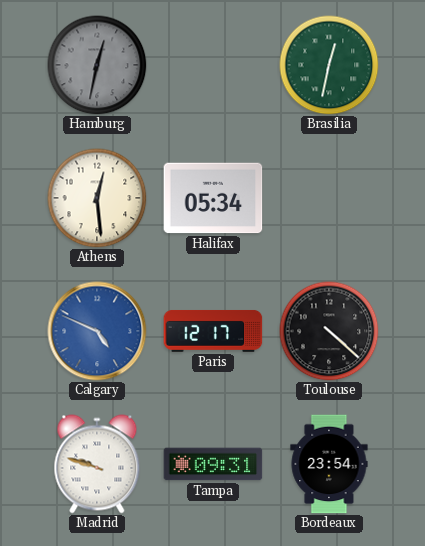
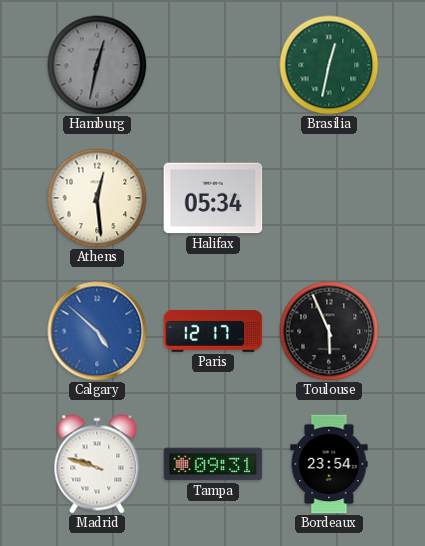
Calgary: 4:49 -> 4:52 (97, 331)
Toulouse: 4:22 -> 5:56 (329, 331)
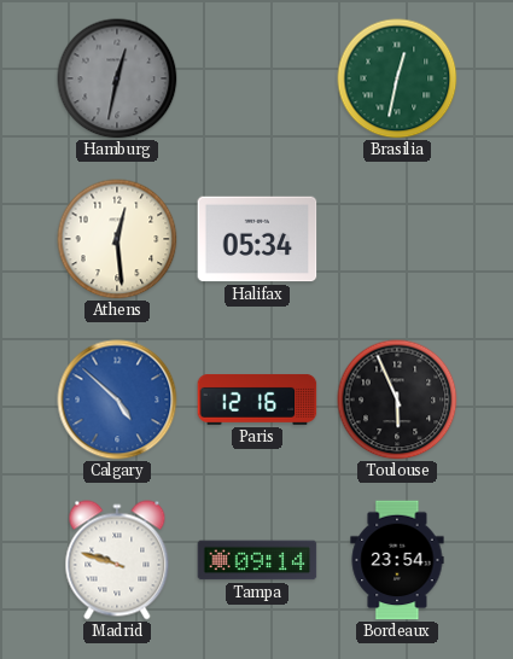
Paris: 12:17 -> 12:16 (257, 400)
Tampa: 09:31 -> 09:14 (257, 560)
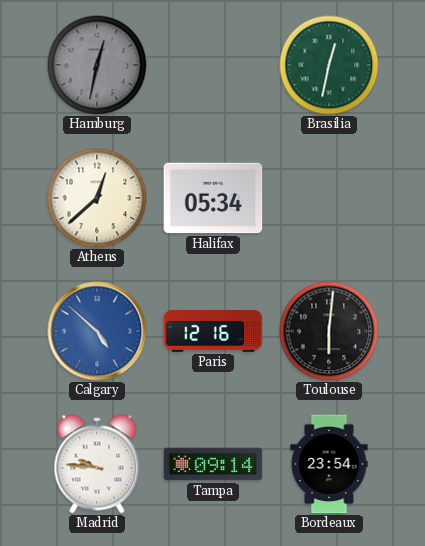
Athens: 12:29 -> 12:38 (97, 198)
Toulouse: 5:56 -> 6:01 (329, 331)
Madrid: 9:48 -> 9:46 (97, 464)
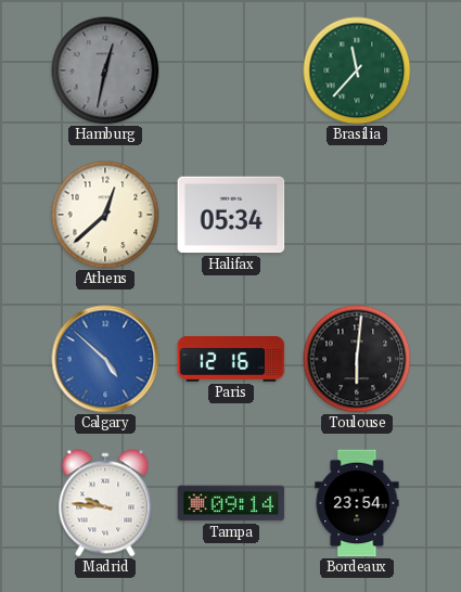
Brasilia: 12:32 -> 11:37 (357, 70)
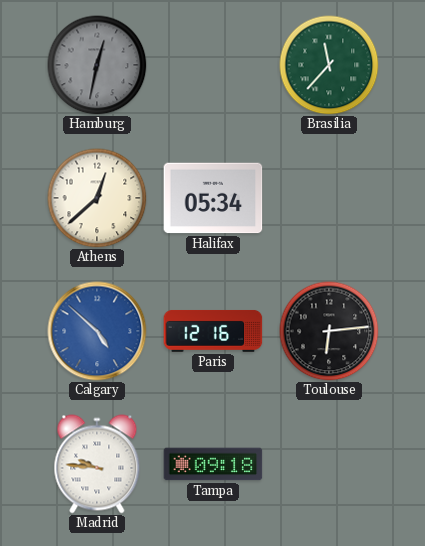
Toulouse: 6:01 -> 6:14 (329, 331)
Tampa: 09:14 -> 09:18 (213, 464)
Bordeaux: 23:54 -> none (357, 503)
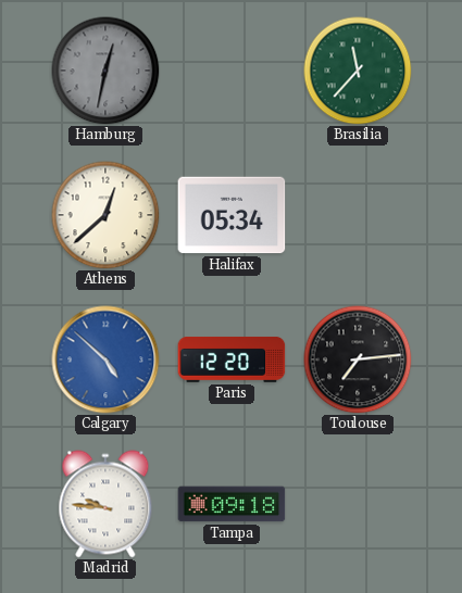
Paris: 12:16 -> 12:20 (232, 359)
Toulouse: 6:14 -> 7:14 (358, 359)
